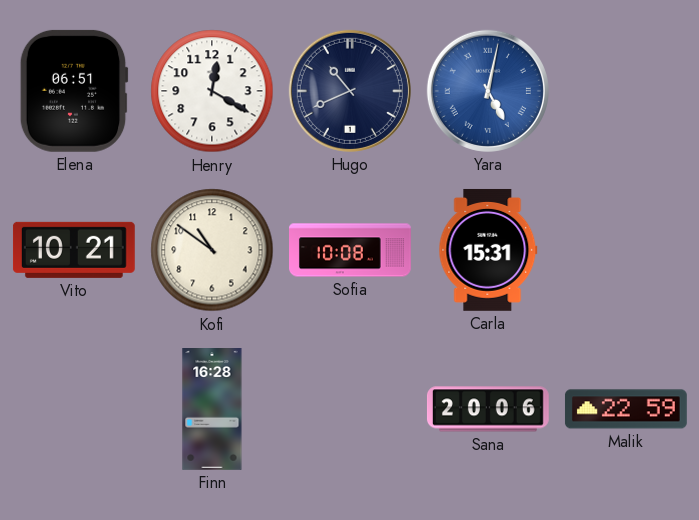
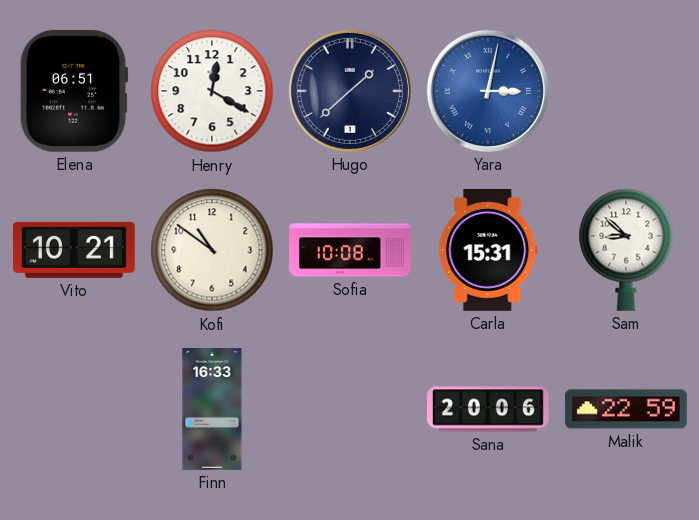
Hugo: 10:41 -> 1:38 (350, 91)
Yara: 5:02 -> 3:02 (488, 91)
Sam: none -> 8:52 (626, 250)
Finn: 16:28 -> 16:33 (212, 410)
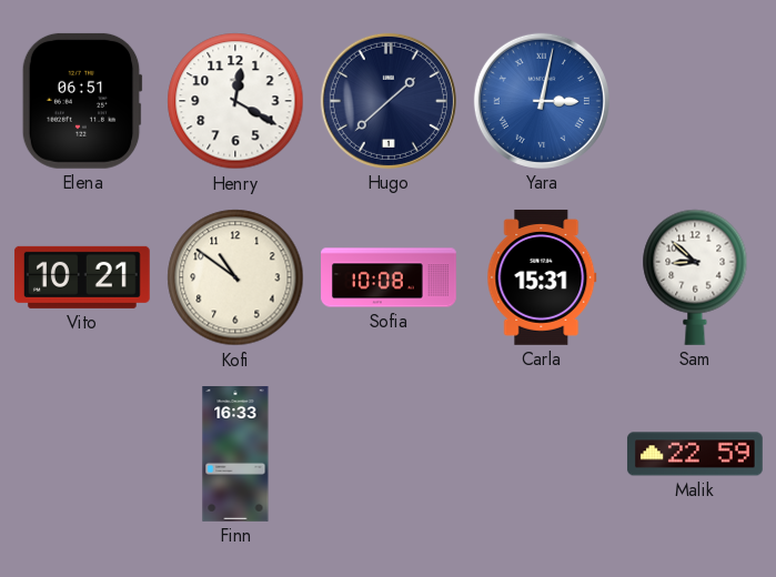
Sana: 20:06 -> none (488, 409)
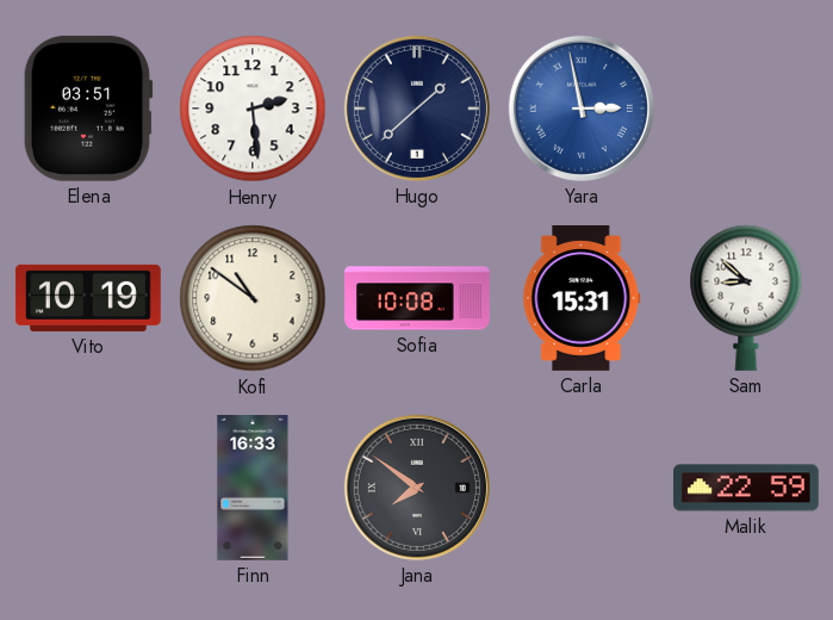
Elena: 06:51 -> 03:51 (88, 108)
Henry: 12:20 -> 2:29 (253, 108)
Yara: 3:02 -> 2:58 (582, 108)
Vito: 10:21 -> 10:19 (88, 298)
Jana: none -> 7:51 (417, 488)
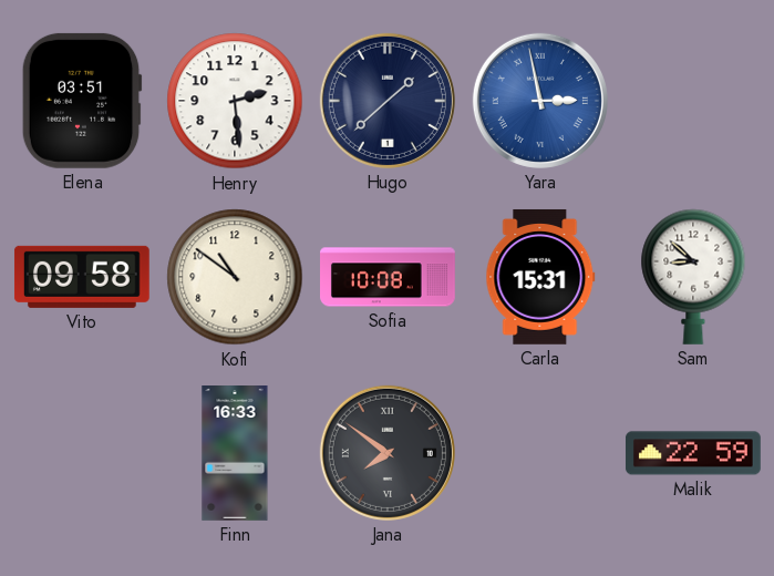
Vito: 10:19 -> 09:58 (82, 277)
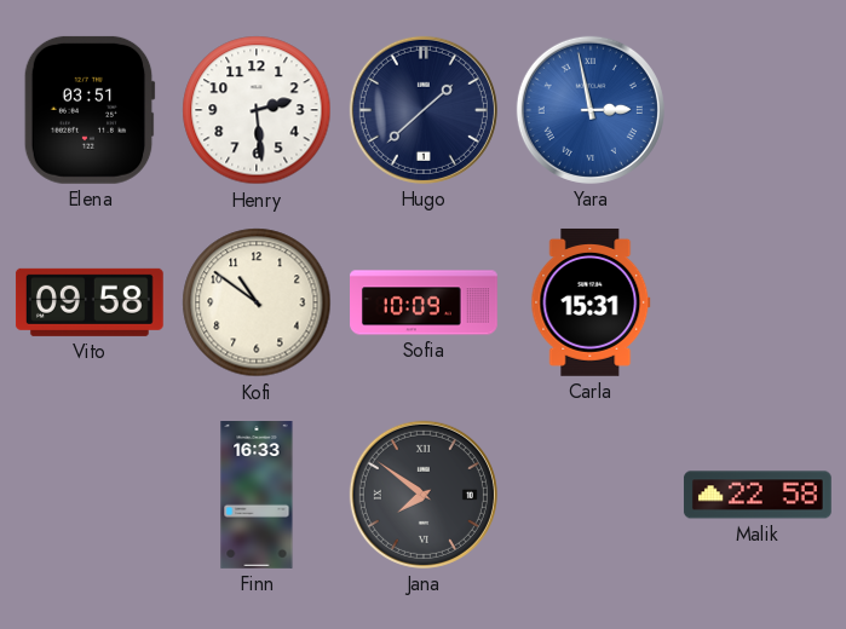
Sofia: 10:08 -> 10:09 (425, 302)
Sam: 8:52 -> none (693, 277)
Malik: 22:59 -> 22:58 (758, 495)
